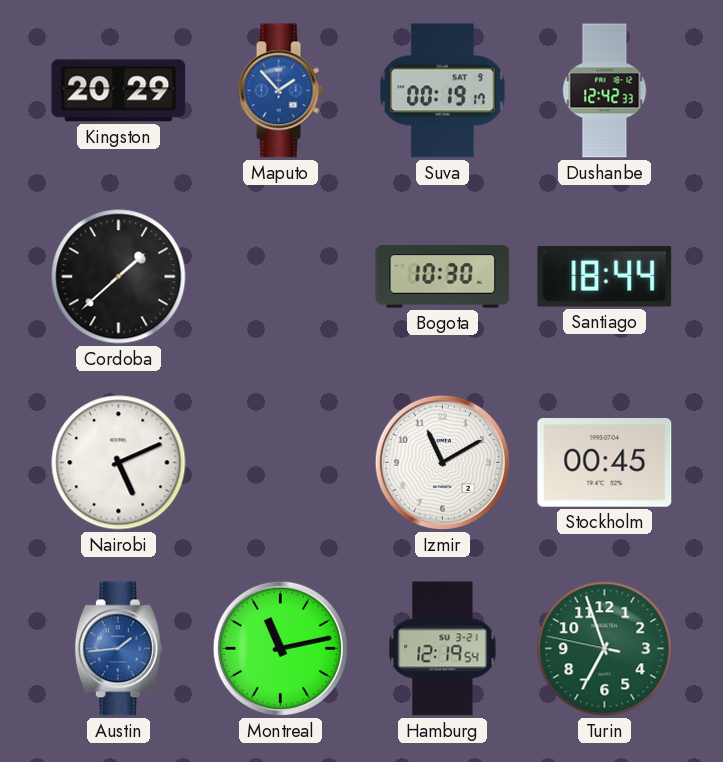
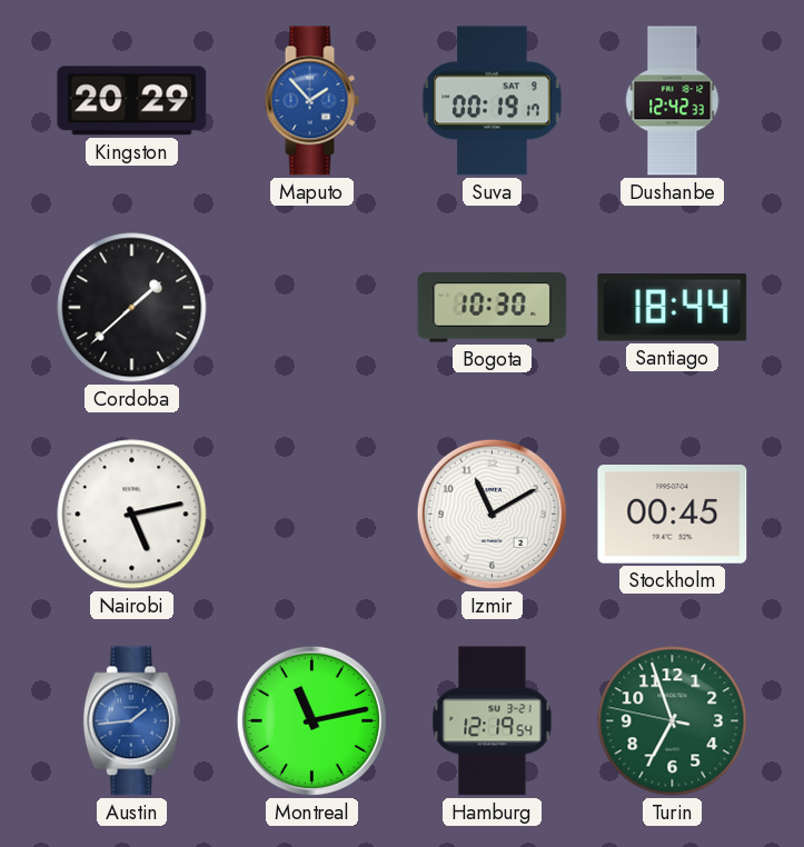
Nairobi: 5:11 -> 5:13 (132, 515)
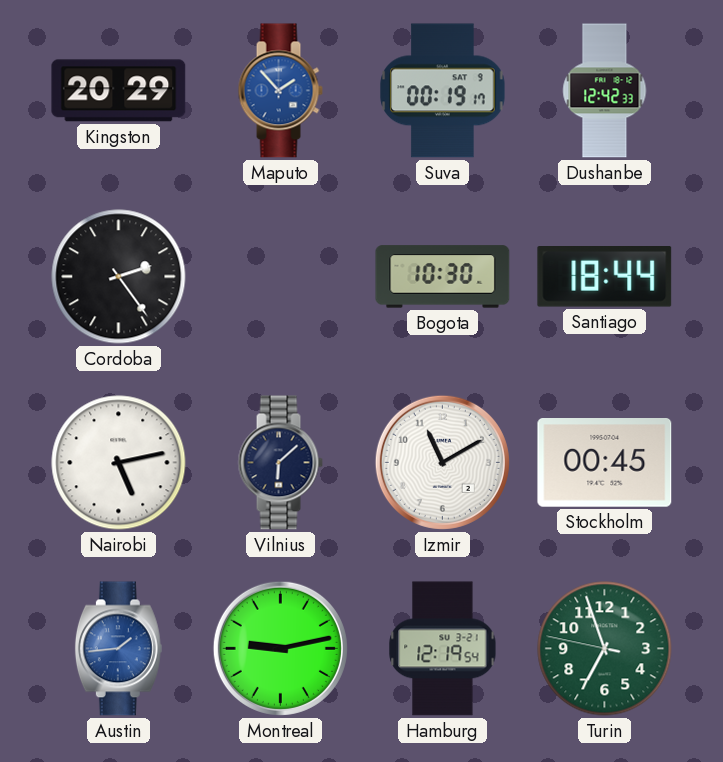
Cordoba: 1:38 -> 2:24 (119, 277)
Vilnius: none -> 6:08 (280, 463)
Montreal: 11:13 -> 9:13 (280, 648)
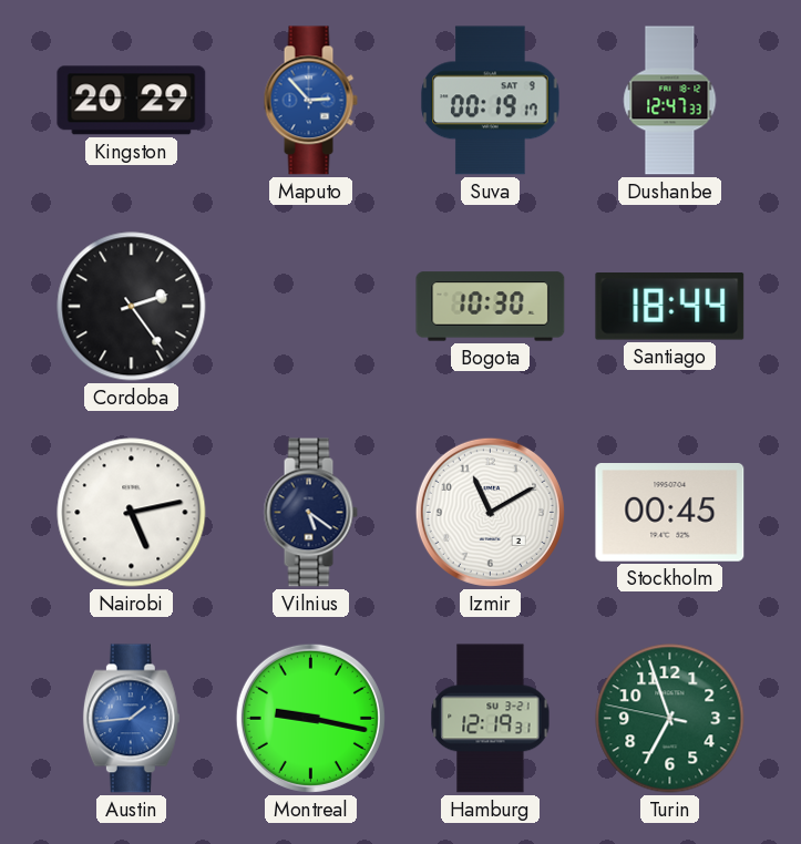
Maputo: 1:53 -> 2:53 (310, 101)
Dushanbe: 12:42 -> 12:47 (670, 101)
Vilnius: 6:08 -> 5:21 (310, 513)
Montreal: 9:13 -> 9:17 (310, 718)
Hamburg: 12:19:54 -> 12:19:31 (491, 719)
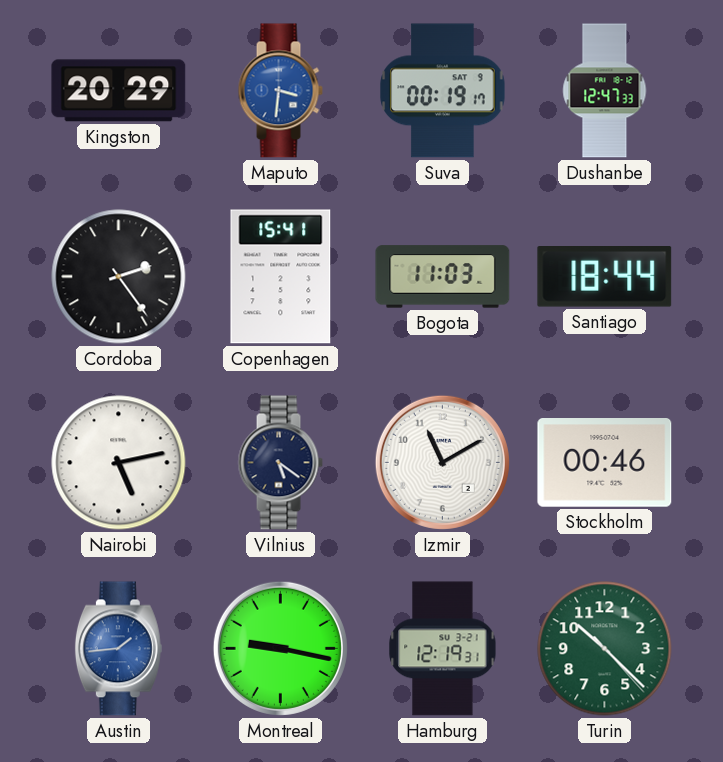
Maputo: 2:53 -> 3:31 (280, 91)
Copenhagen: none -> 15:41 (281, 277)
Bogota: 10:30 -> 11:03 (443, 277)
Stockholm: 00:45 -> 00:46 (605, 463)
Turin: 6:56 -> 10:22 (605, 649)
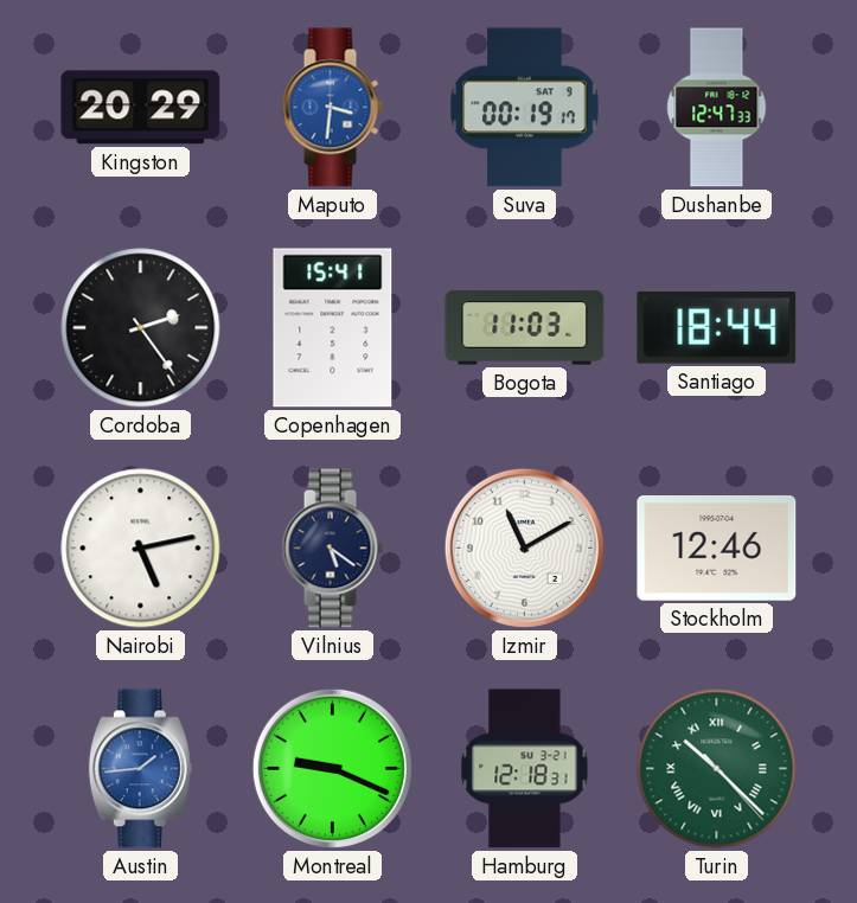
Stockholm: 00:46 -> 12:46 (717, 549)
Montreal: 9:17 -> 9:19 (332, 768)
Hamburg: 12:19 -> 12:18 (525, 769)
Turin numerals: Arabic -> Roman (717, 769)
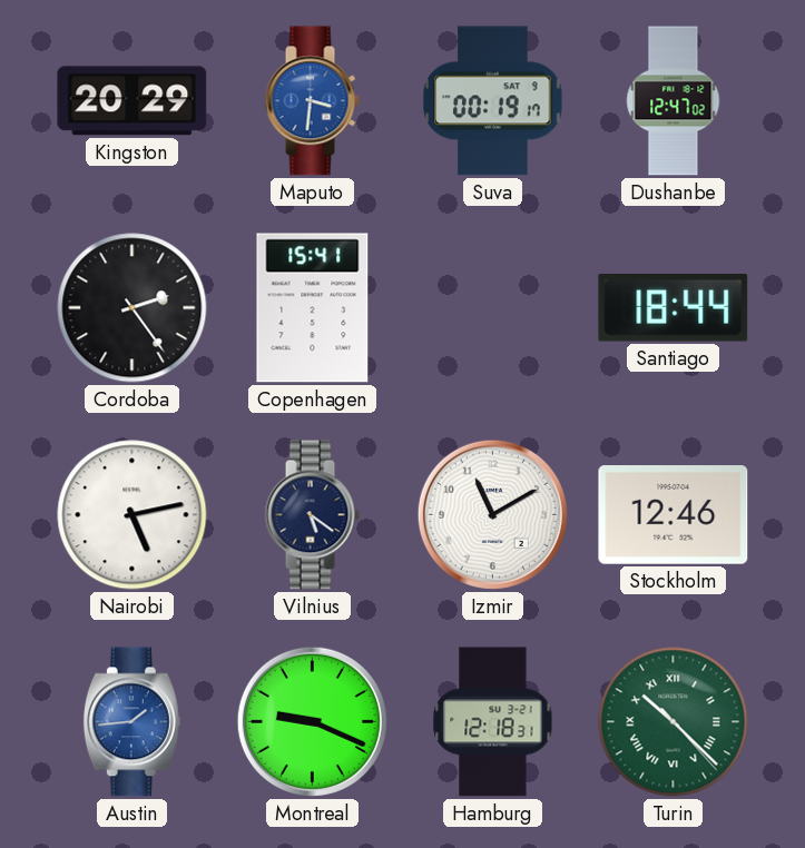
Dushanbe: 12:47:33 -> 12:47:02 (674, 101)
Bogota: 11:03 -> none (525, 328)
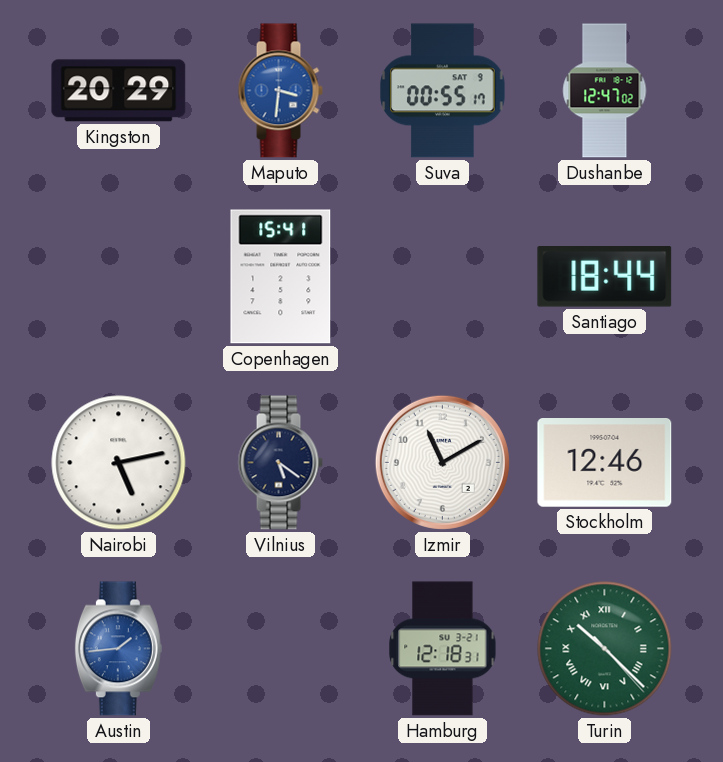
Suva: 00:19 -> 00:55 (443, 91)
Cordoba: 2:24 -> none (132, 308)
Montreal: 9:19 -> none (312, 721)
